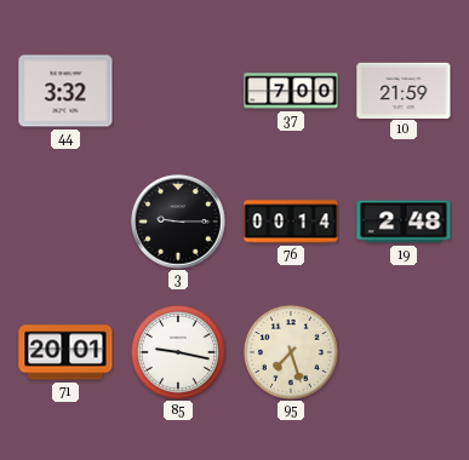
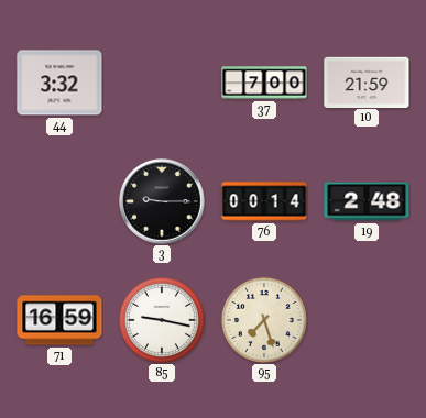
71: 20:01 -> 16:59 (59, 320)
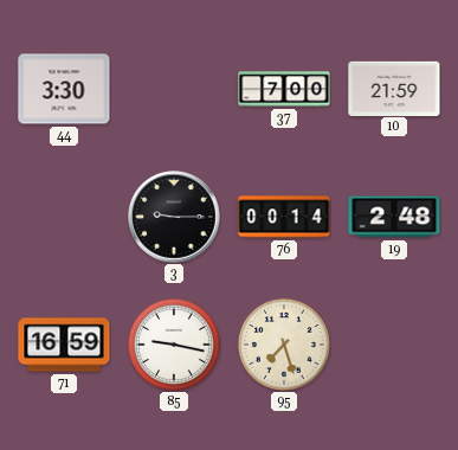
44: 3:32 -> 3:30 (64, 89)
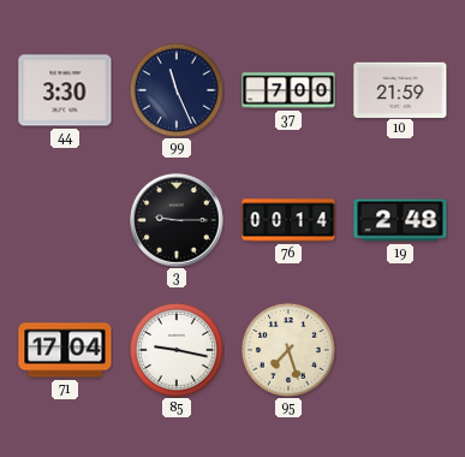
99: none -> 11:26 (177, 90)
71: 16:59 -> 17:04 (65, 350)
